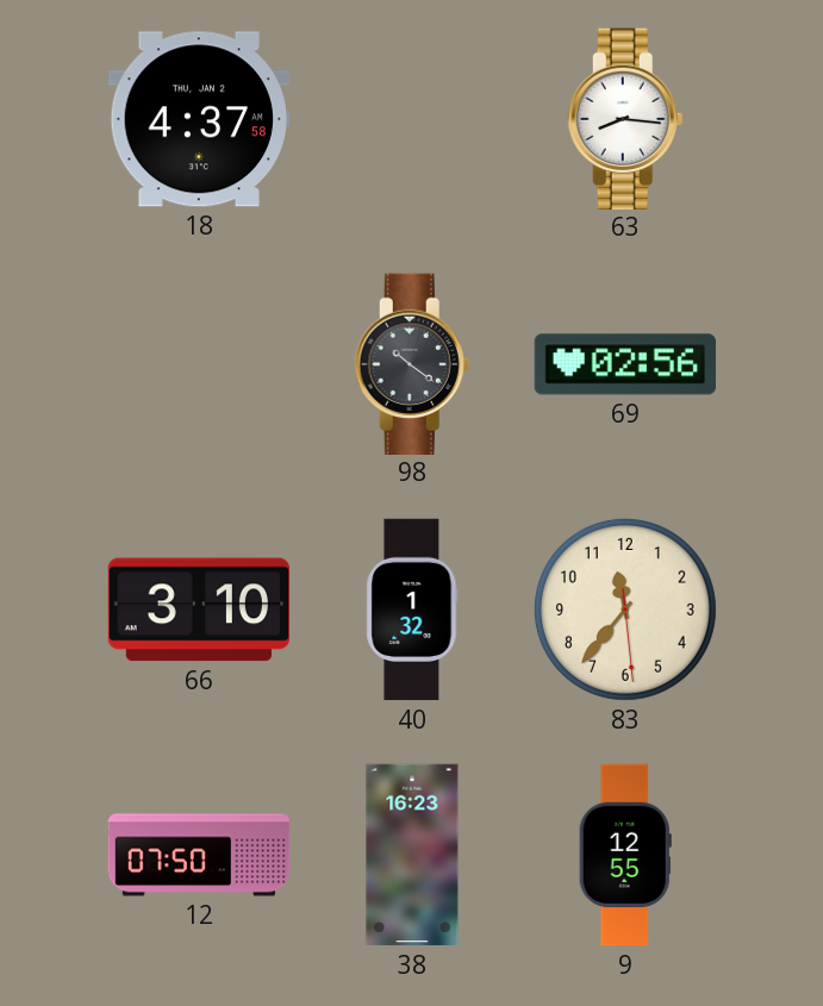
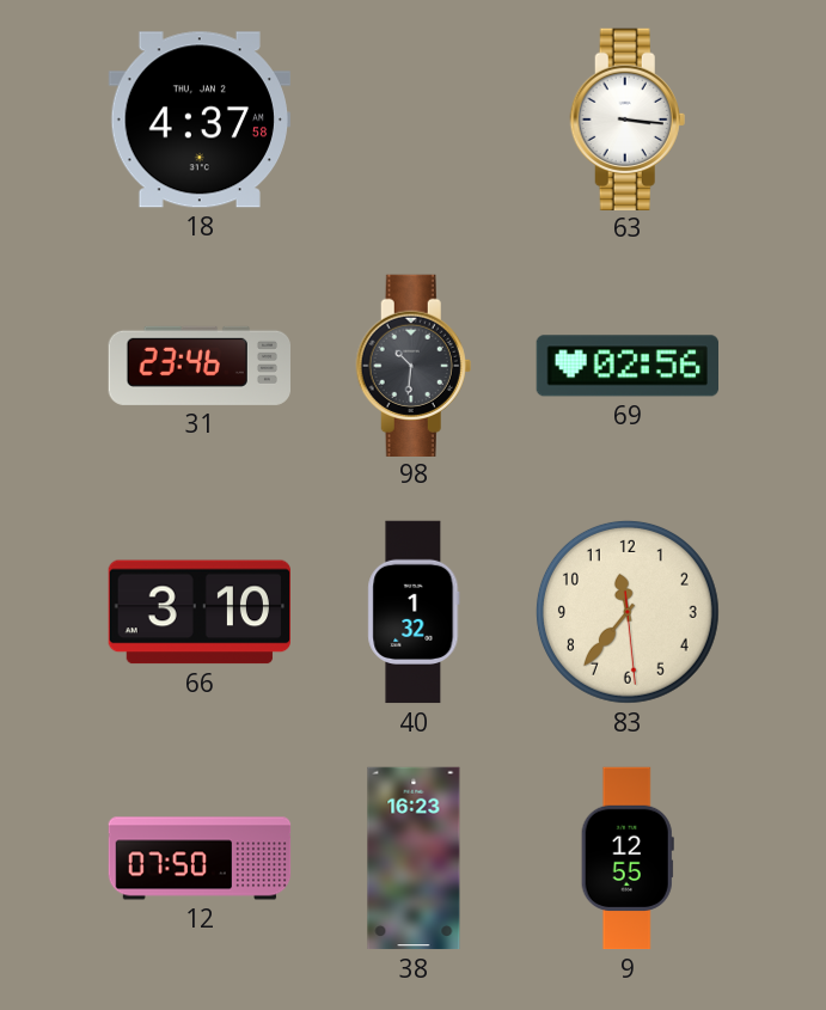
63: 8:16 -> 3:16 (628, 118)
31: none -> 23:46 (198, 366)
98: 10:21 -> 10:31 (414, 365)
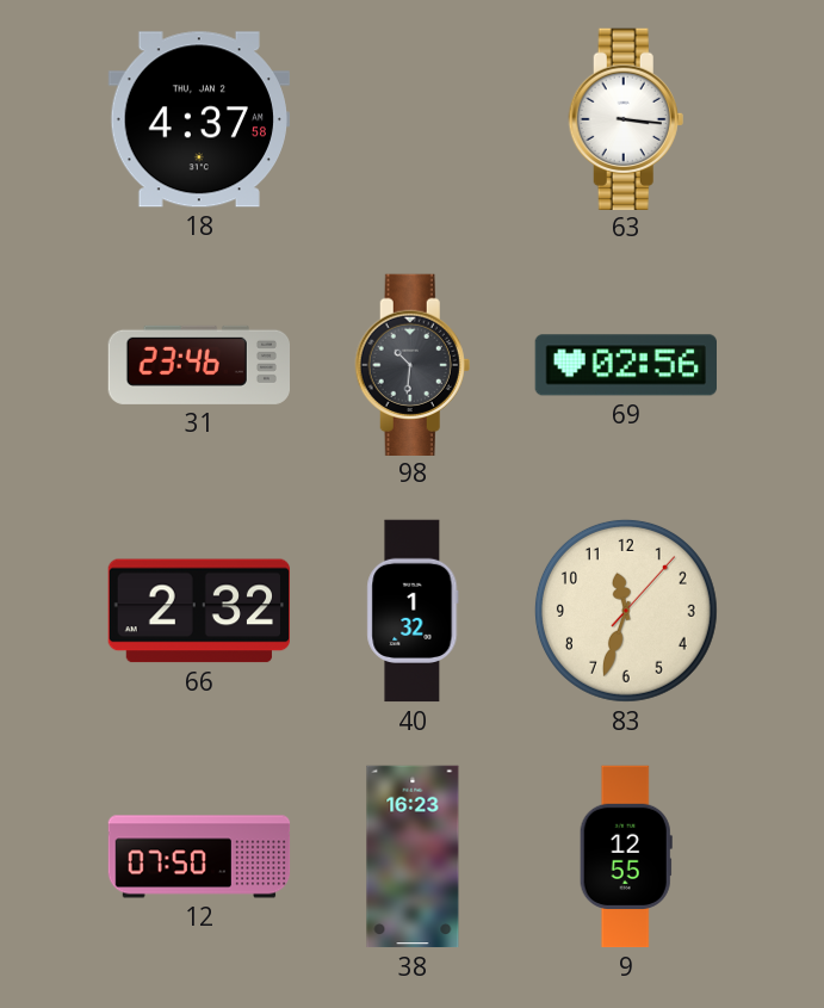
66: 3:10 -> 2:32 (198, 611)
83: 11:36 -> 11:33 (626, 611)
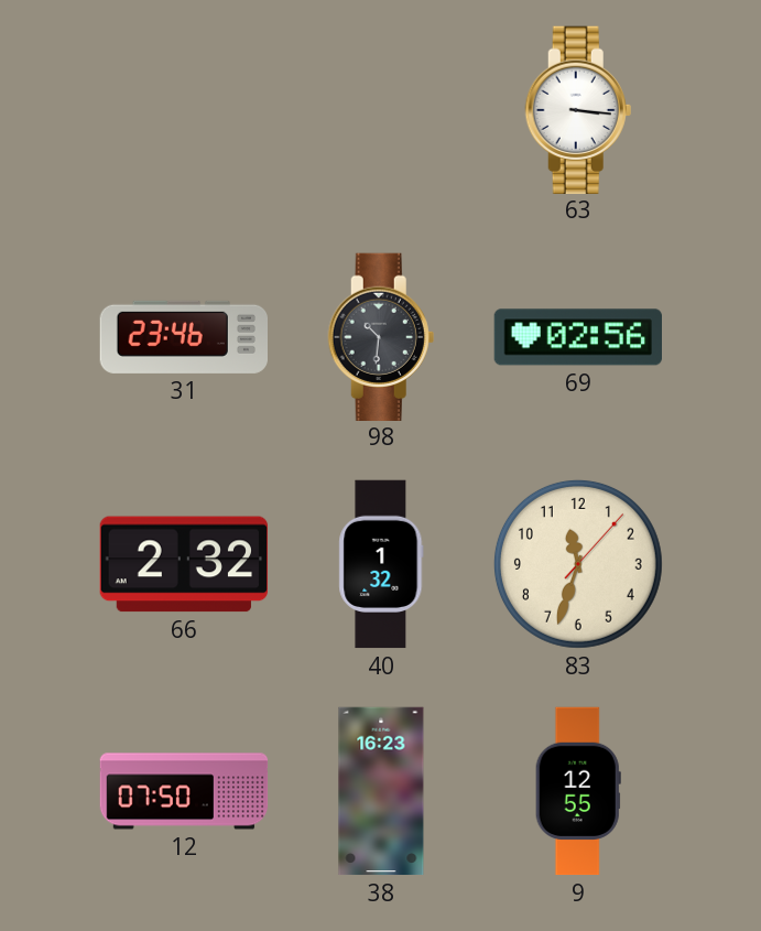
18: 4:37 -> none (198, 119)
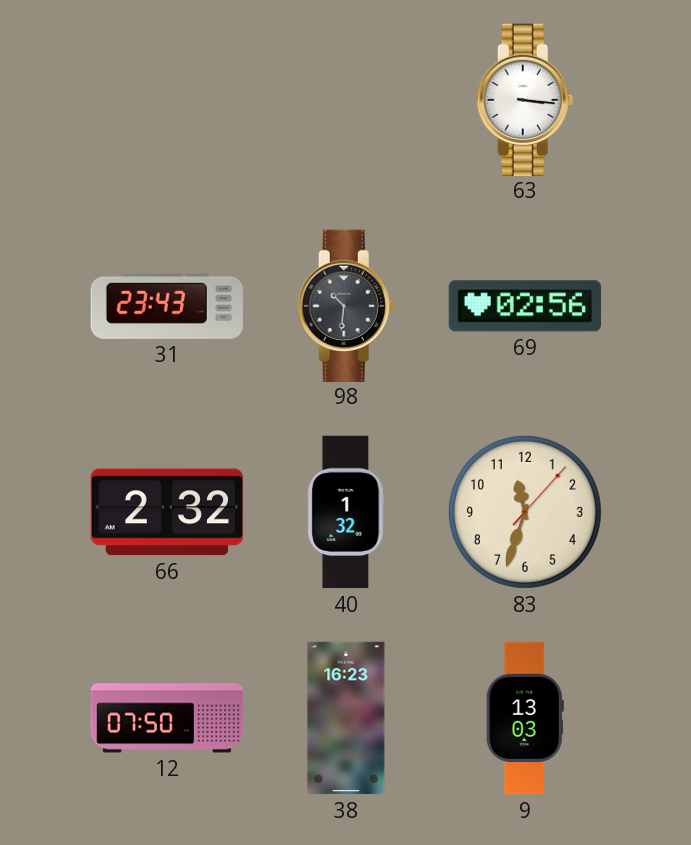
31: 23:46 -> 23:43 (166, 306)
9: 12:55 -> 13:03 (525, 718)
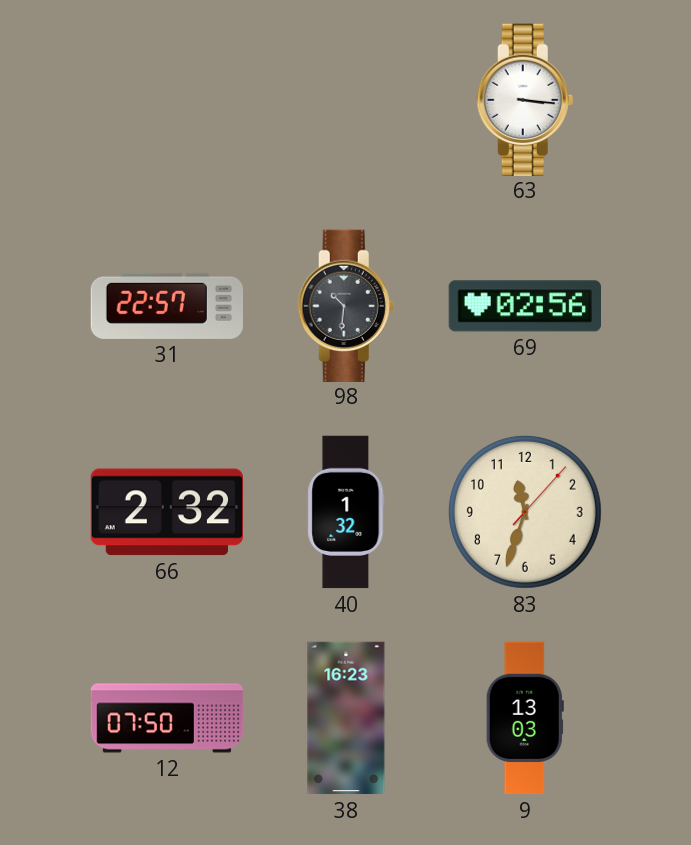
31: 23:43 -> 22:57 (166, 306)
